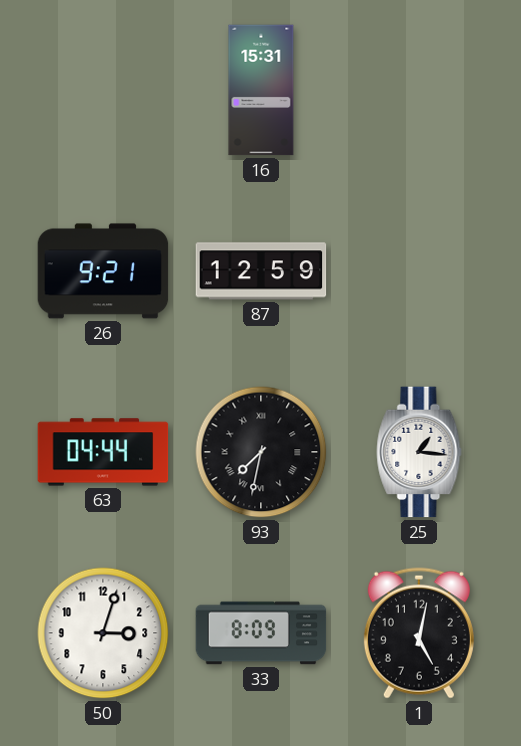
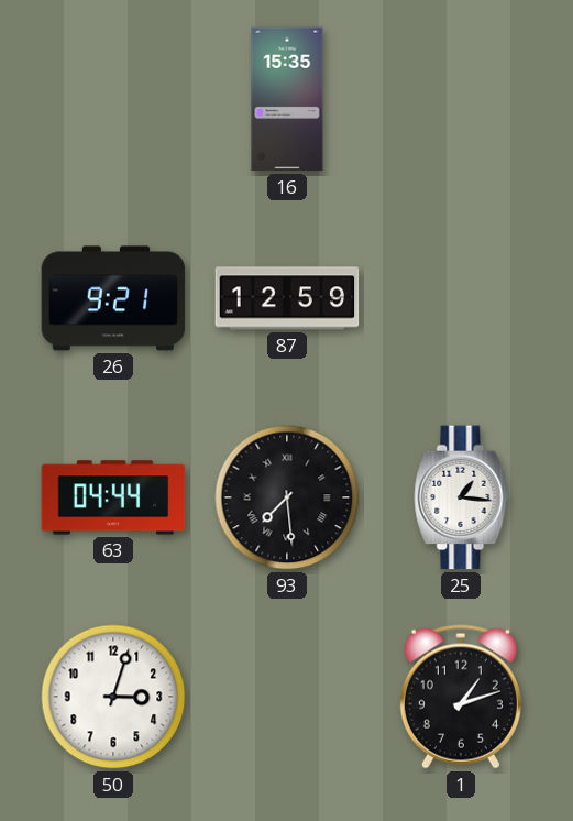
16: 15:31 -> 15:35 (287, 99)
93: 7:32 -> 7:29 (287, 497)
33: 8:09 -> none (261, 633)
1: 5:02 -> 1:12 (461, 697)
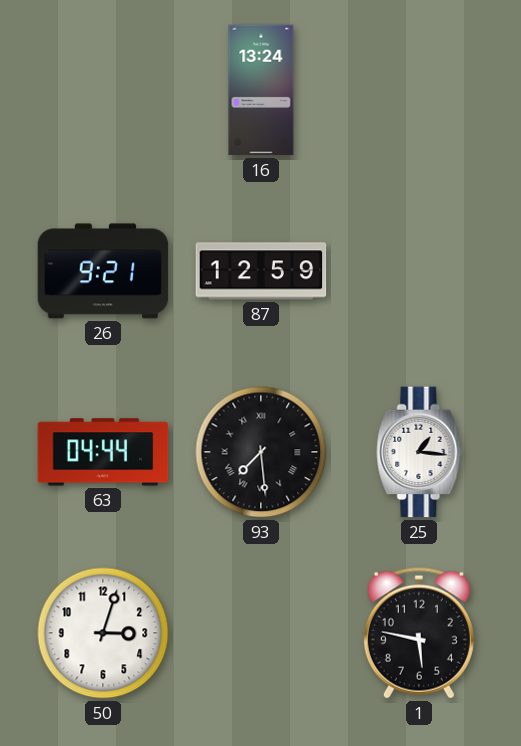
16: 15:35 -> 13:24 (261, 90)
1: 1:12 -> 5:47 (419, 633)
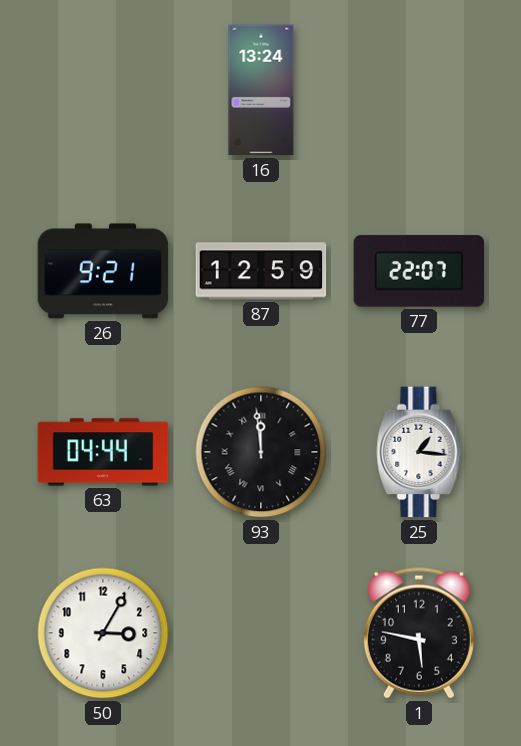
77: none -> 22:07 (419, 271)
93: 7:29 -> 11:59 (261, 452)
50: 3:03 -> 3:05 (103, 633)
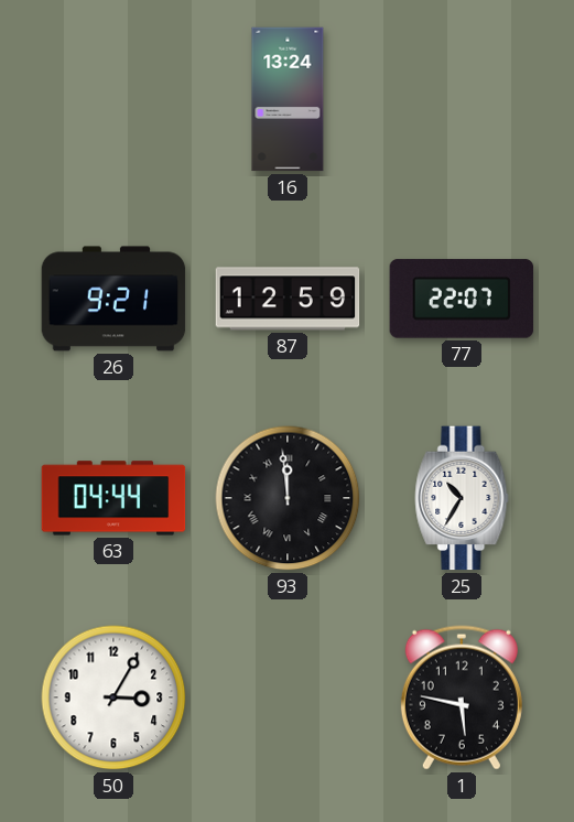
25: 1:16 -> 10:35 (462, 498)
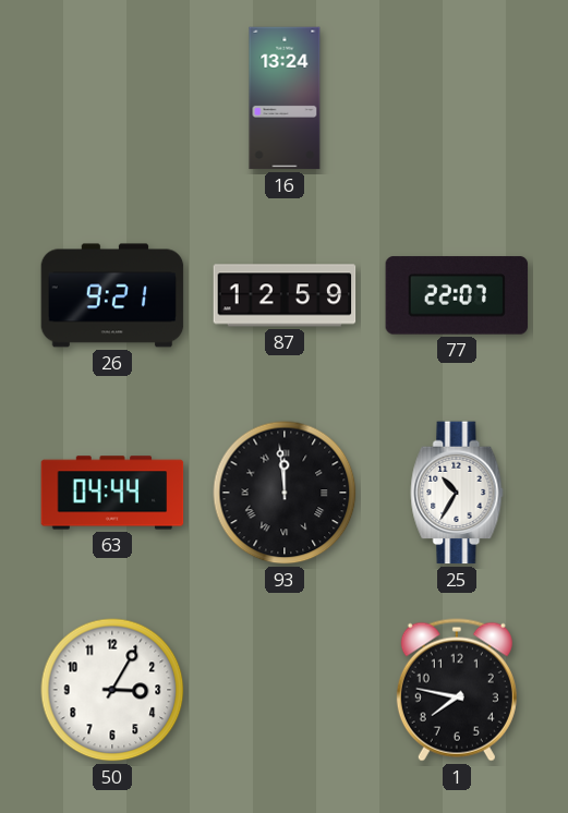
1: 5:47 -> 7:47 (457, 690)
